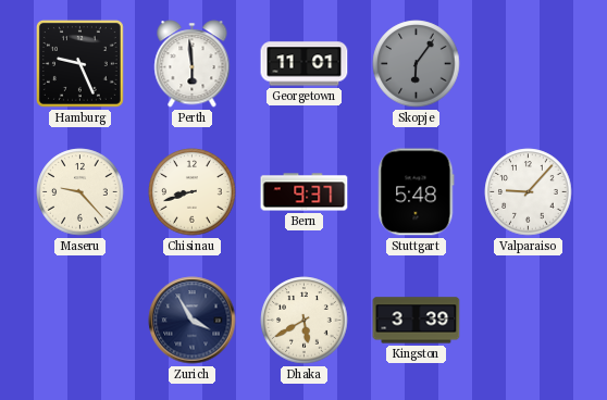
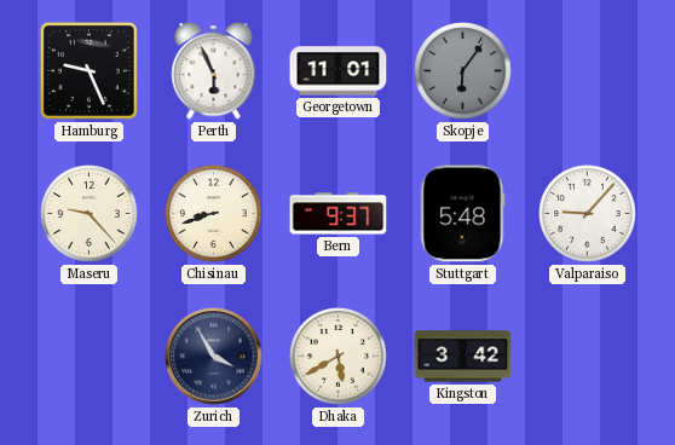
Perth: 5:59 -> 5:56 (214, 71)
Kingston: 3:39 -> 3:42 (463, 357)
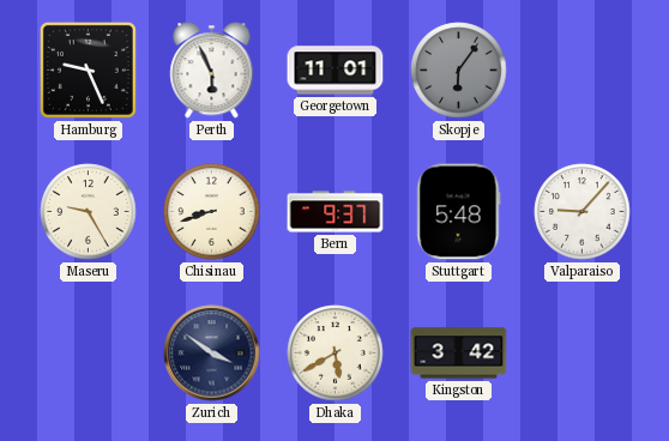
Maseru: 9:23 -> 9:25 (89, 212)
Zurich: 3:55 -> 3:51 (212, 354)
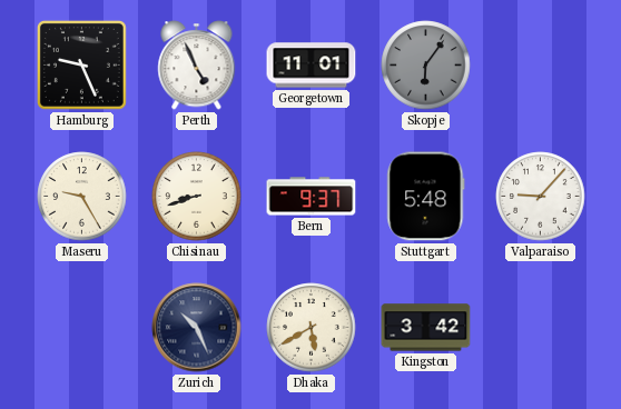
Perth: 5:56 -> 4:56 (197, 66)
Zurich: 3:51 -> 10:26 (197, 328)
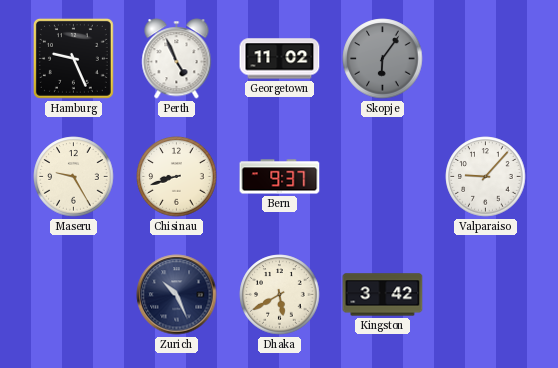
Georgetown: 11:01 -> 11:02 (280, 59)
Stuttgart: 5:48 -> none (426, 197)
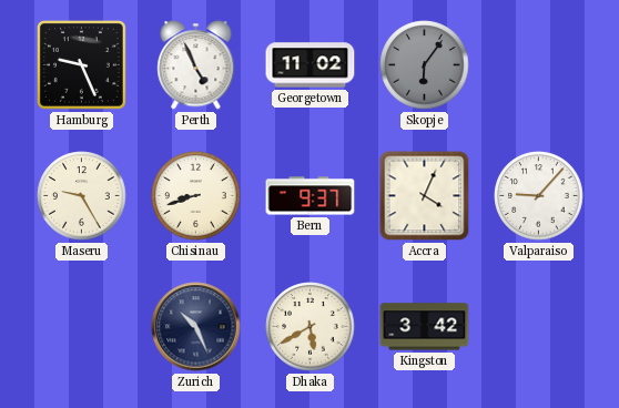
Accra: none -> 4:04 (425, 196)
